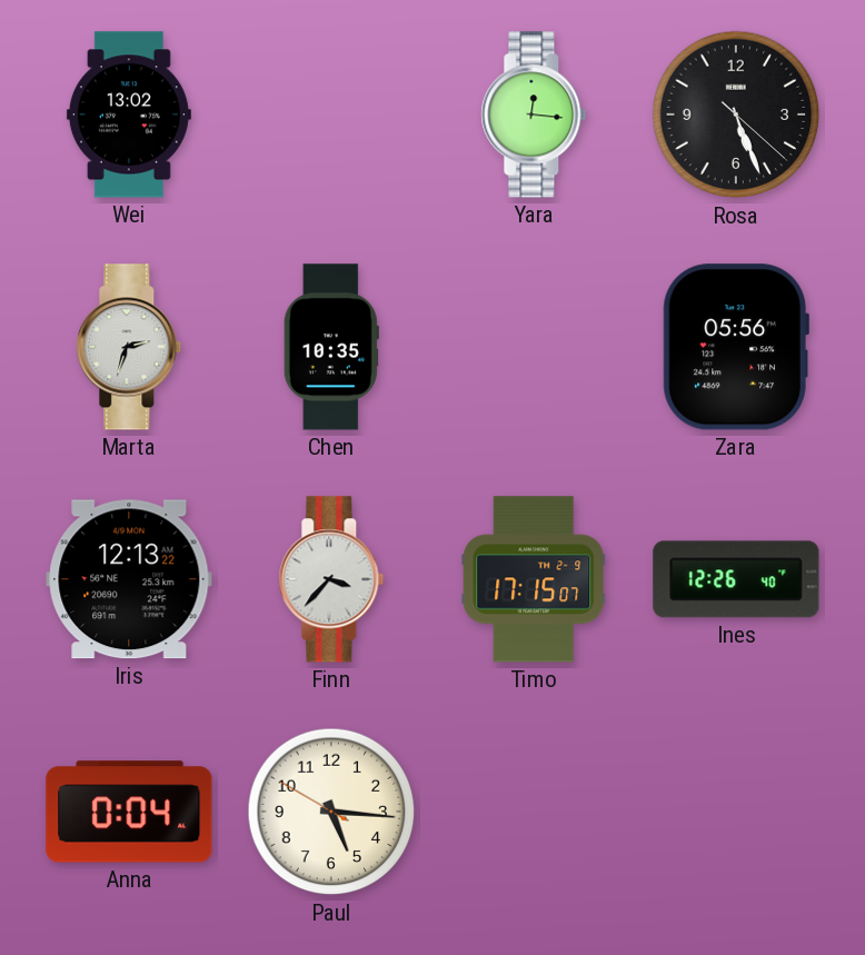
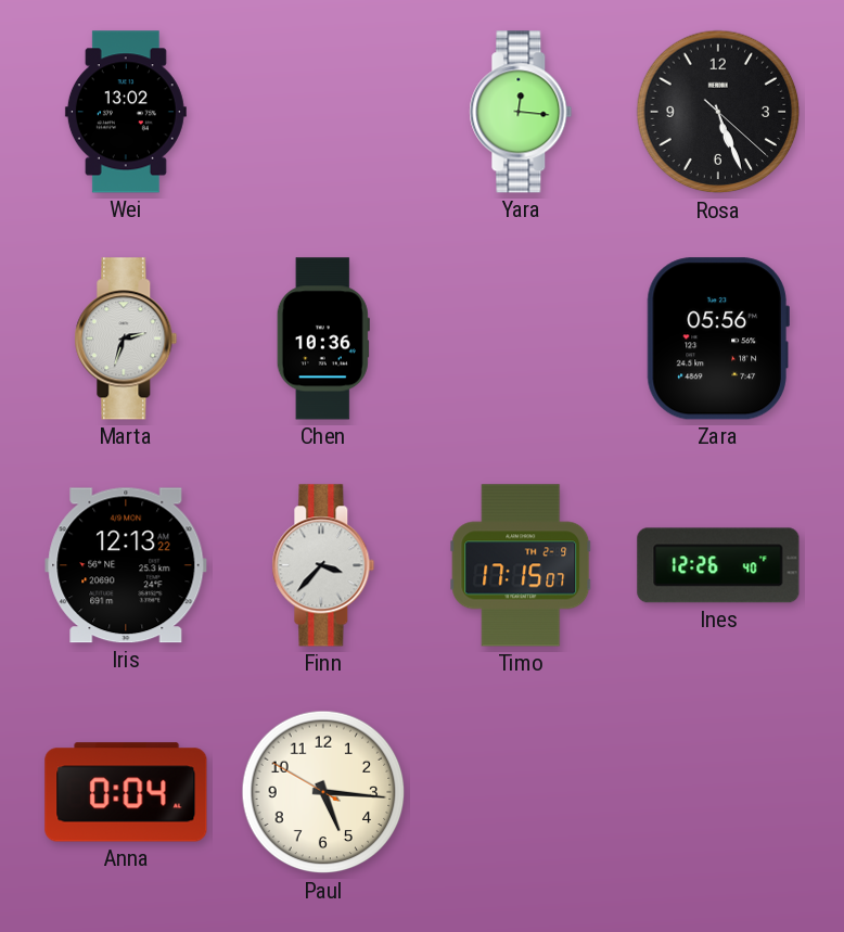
Chen: 10:35 -> 10:36 (323, 339)
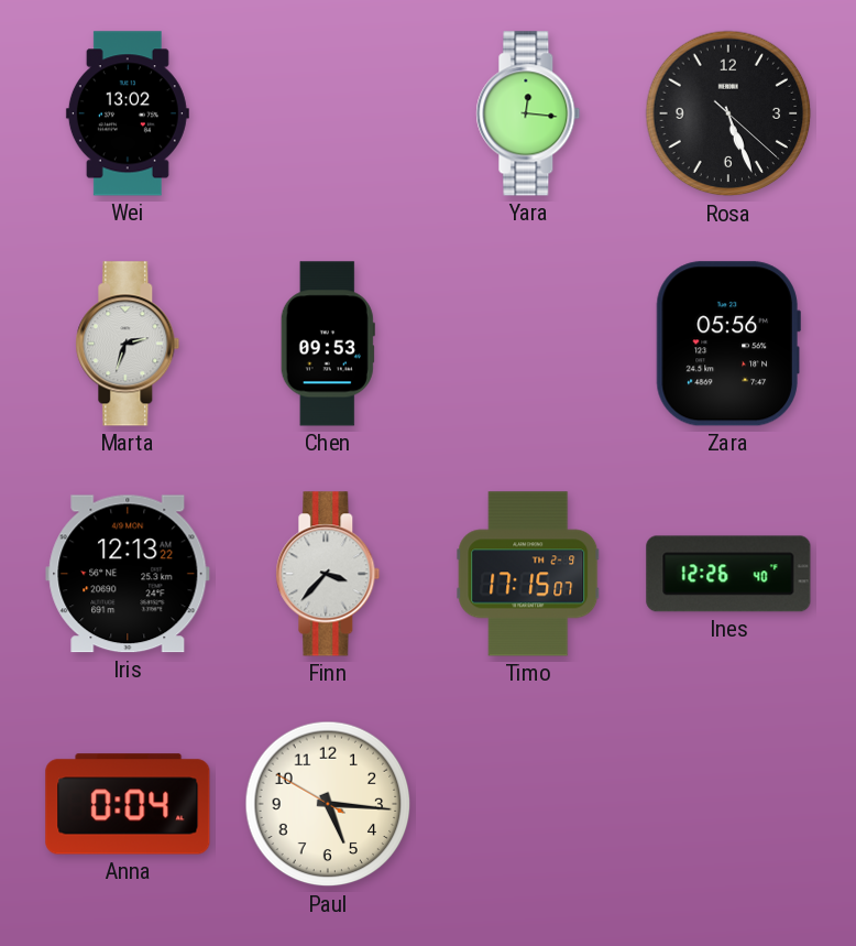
Chen: 10:36 -> 09:53 (328, 344)
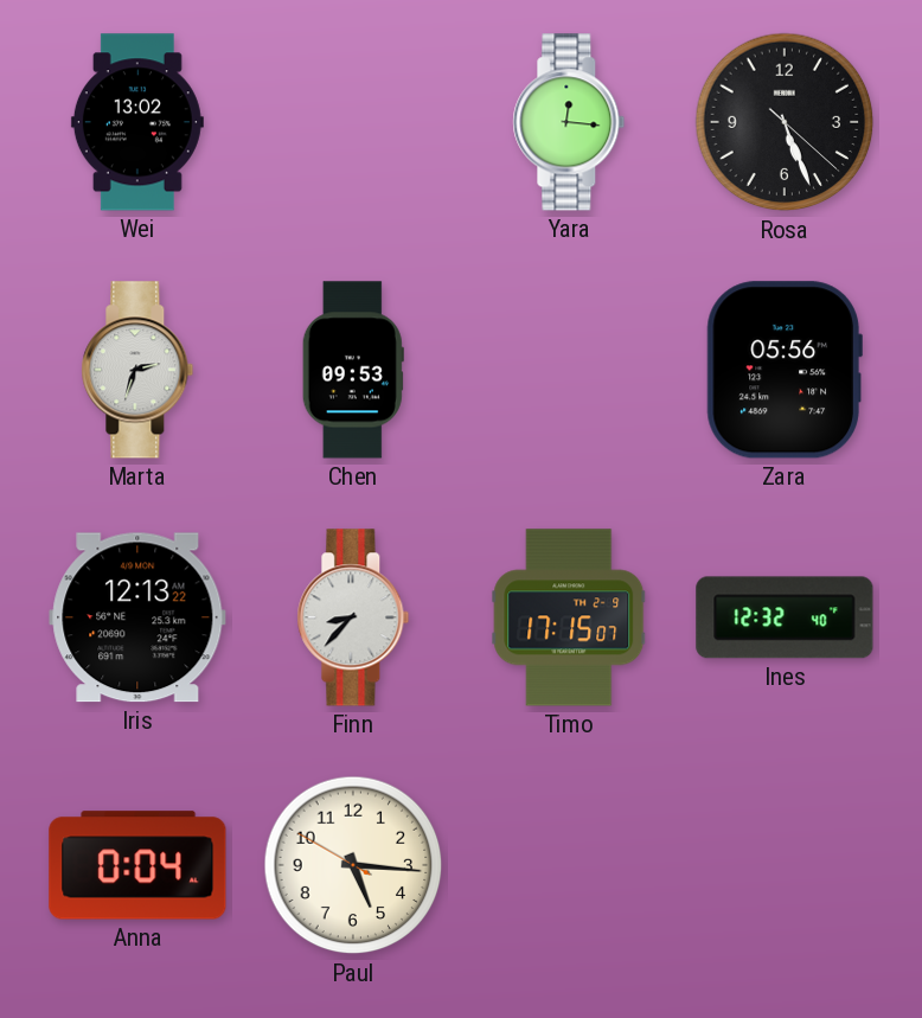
Finn: 3:37 -> 8:37 (353, 617)
Ines: 12:26 -> 12:32 (785, 617)
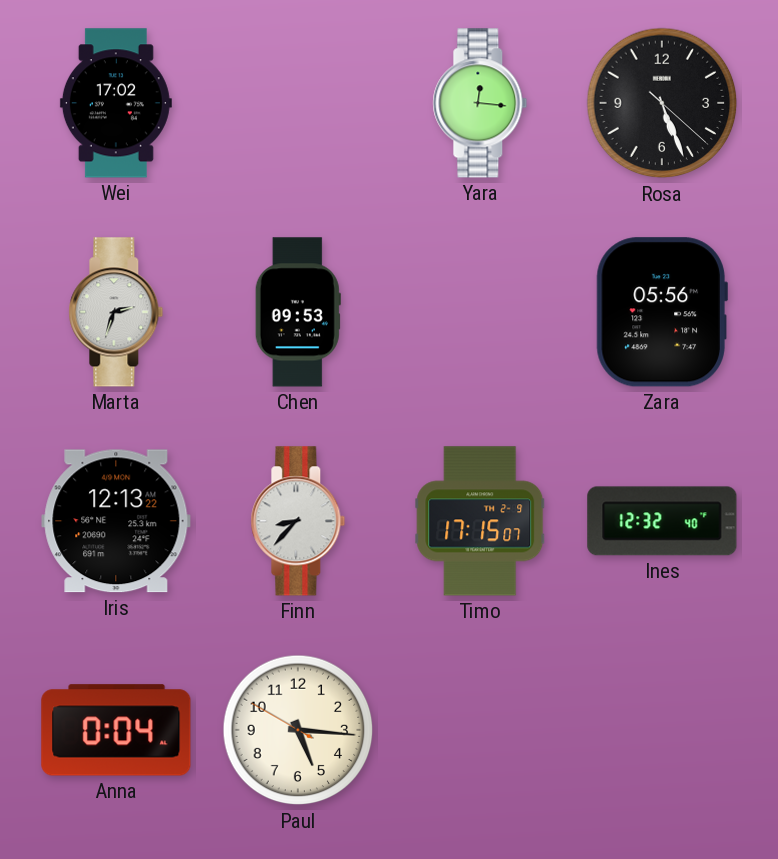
Wei: 13:02 -> 17:02 (116, 103)
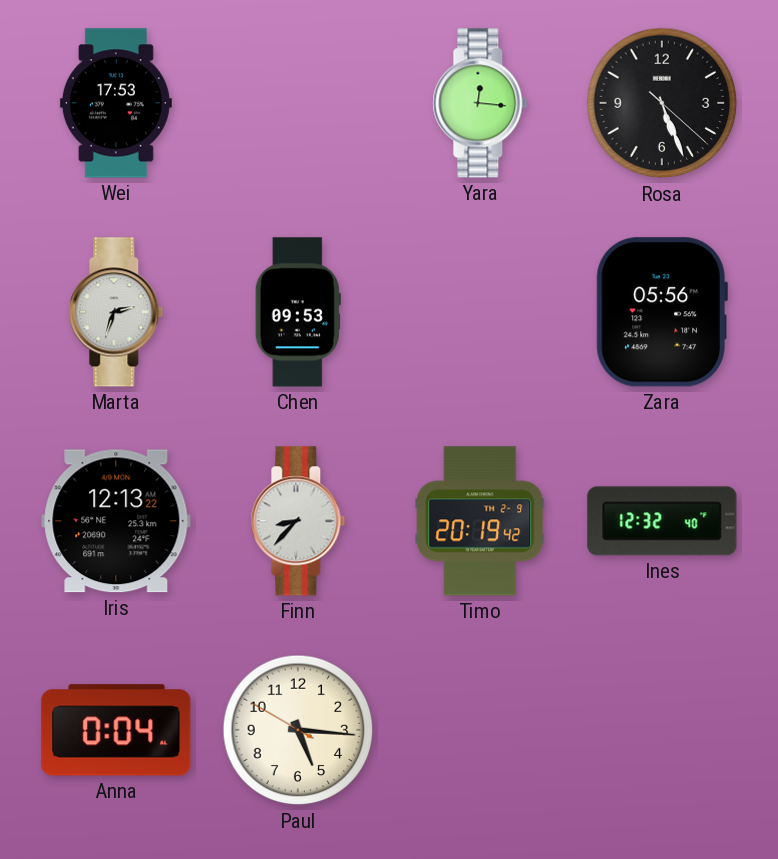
Wei: 17:02 -> 17:53 (116, 103)
Timo: 17:15 -> 20:19 (480, 521)
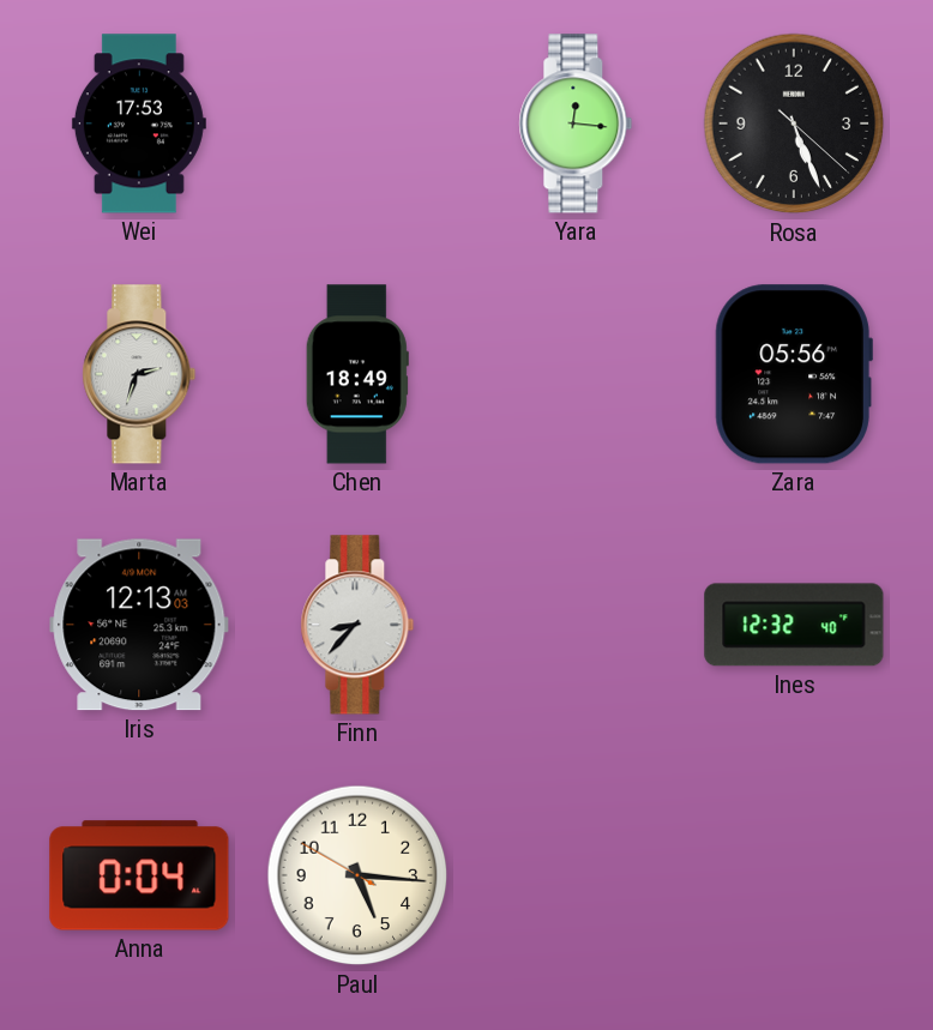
Chen: 09:53 -> 18:49 (357, 374)
Iris: 12:13:22 -> 12:13:03 (139, 625)
Timo: 20:19 -> none (480, 521)
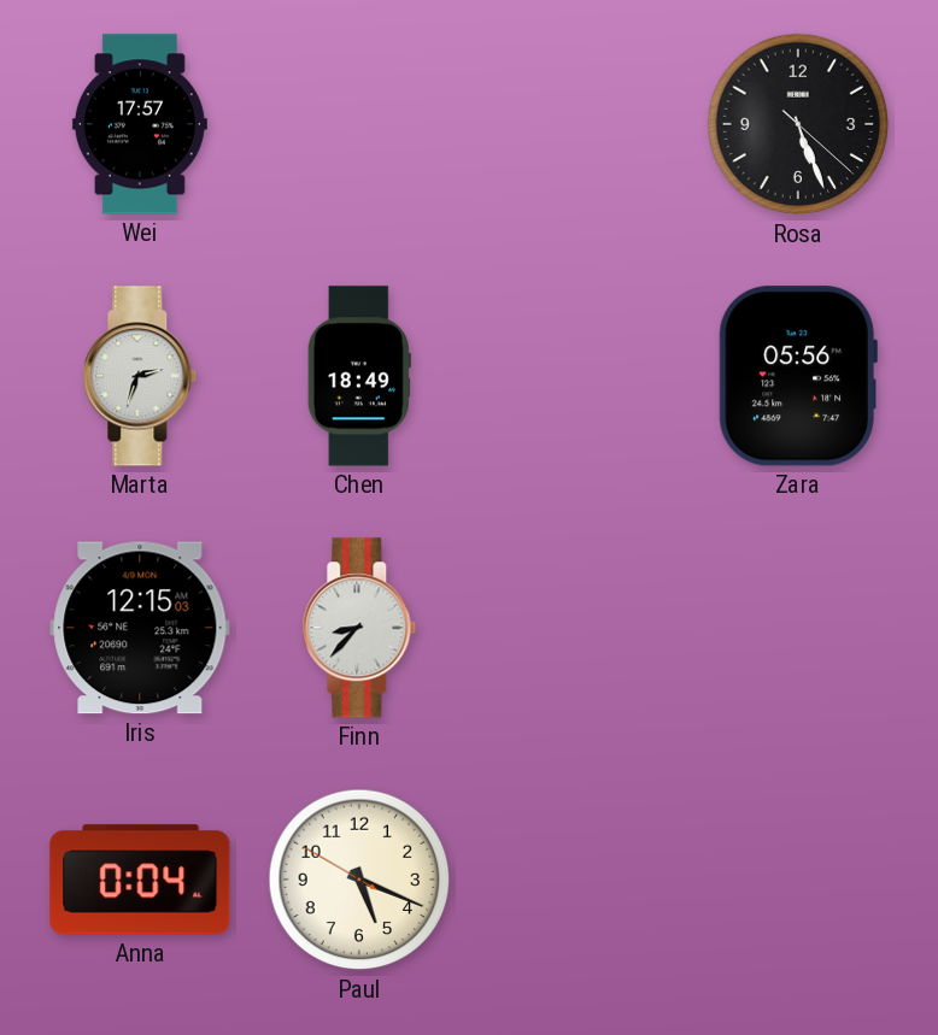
Wei: 17:53 -> 17:57 (140, 124)
Yara: 12:16 -> none (576, 124)
Iris: 12:13 -> 12:15 (140, 628)
Ines: 12:32 -> none (794, 625)
Paul: 5:15 -> 5:18 (359, 880)
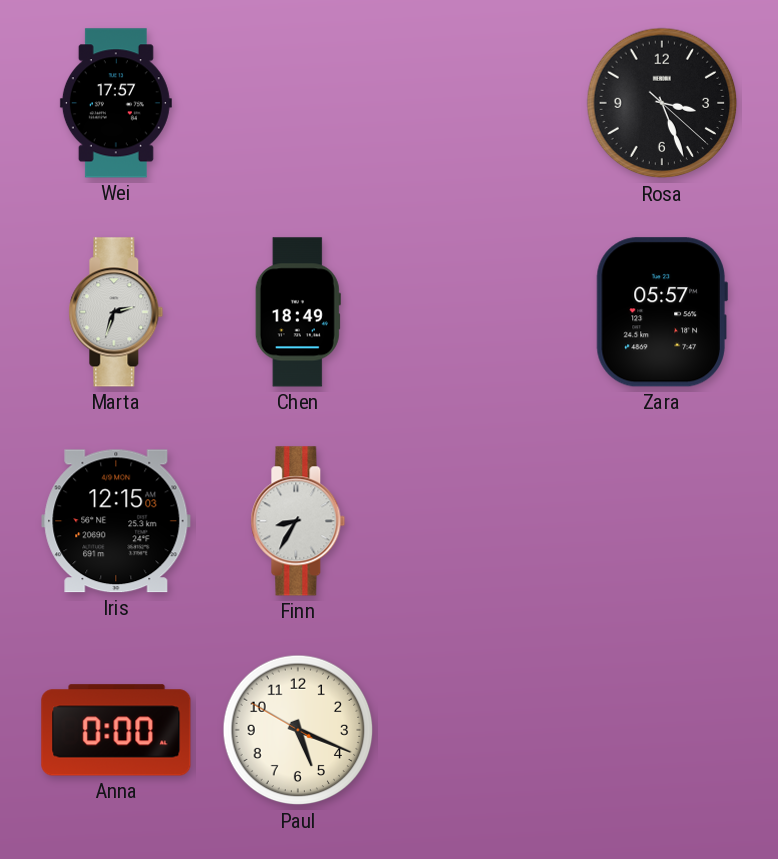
Rosa: 5:26 -> 3:26 (662, 103)
Zara: 05:56 -> 05:57 (662, 312)
Finn: 8:37 -> 8:35 (298, 521)
Anna: 0:04 -> 0:00 (116, 730)
